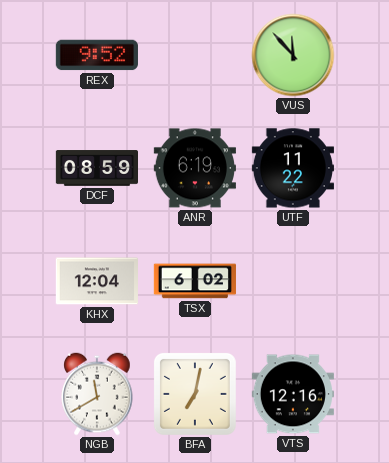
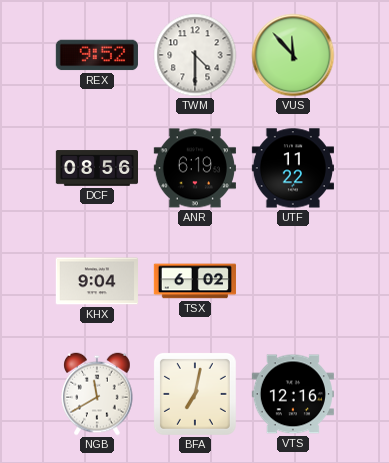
TWM: none -> 4:30 (195, 55)
DCF: 08:59 -> 08:56 (96, 168)
KHX: 12:04 -> 9:04 (97, 281)
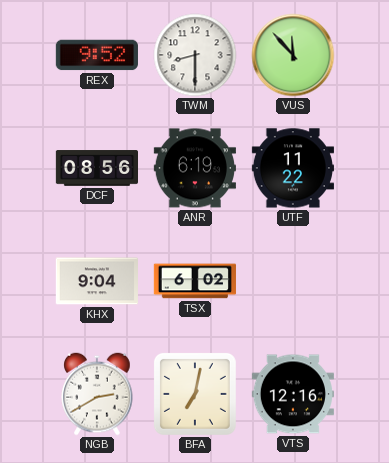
TWM: 4:30 -> 8:30 (195, 55)
NGB: 11:40 -> 2:40 (97, 394)
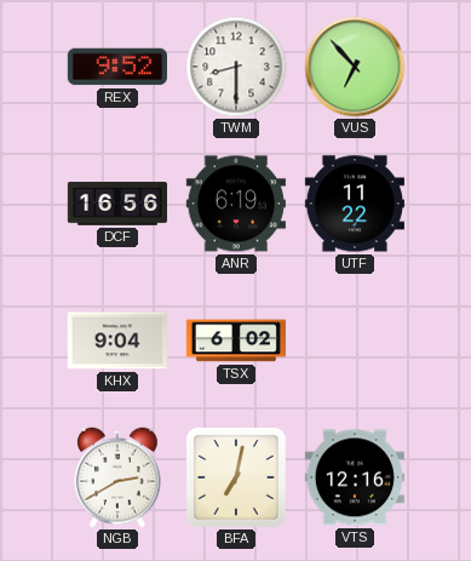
VUS: 11:53 -> 6:53 (355, 67)
DCF: 08:56 -> 16:56 (116, 204)
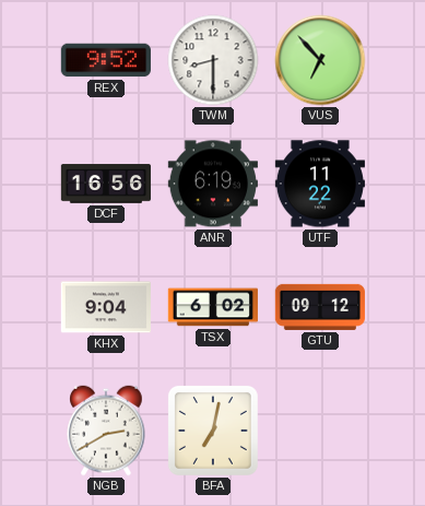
GTU: none -> 09:12 (320, 307)
VTS: 12:16 -> none (355, 477)
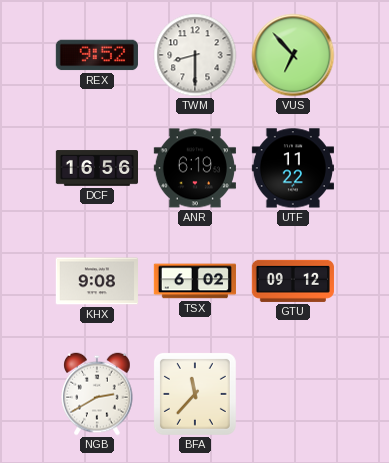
KHX: 9:04 -> 9:08 (97, 281)
BFA: 7:02 -> 11:37 (195, 394)
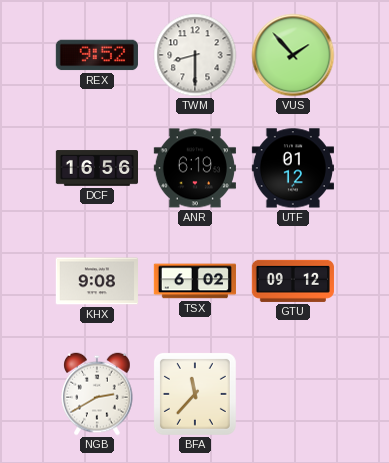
VUS: 6:53 -> 1:53 (293, 55)
UTF: 11:22 -> 01:12 (292, 168)
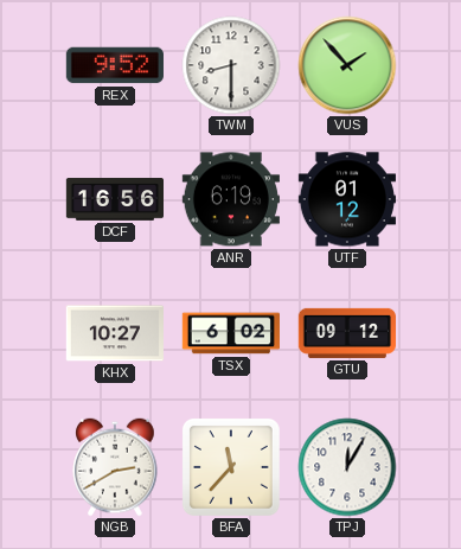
KHX: 9:08 -> 10:27 (115, 333)
TPJ: none -> 12:05 (347, 467)
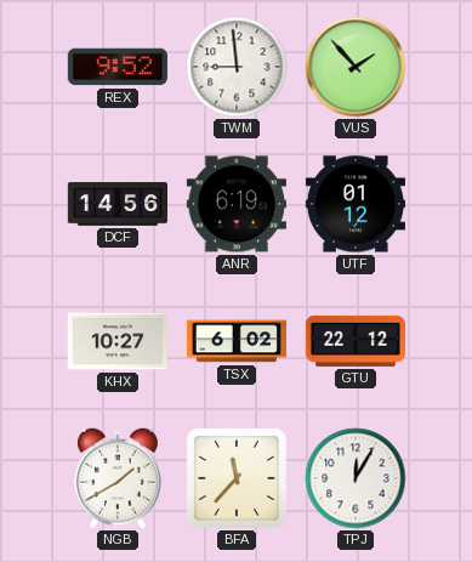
TWM: 8:30 -> 8:59 (237, 67)
DCF: 16:56 -> 14:56 (116, 204)
GTU: 09:12 -> 22:12 (356, 341)
NGB: 2:40 -> 1:40 (118, 478)
